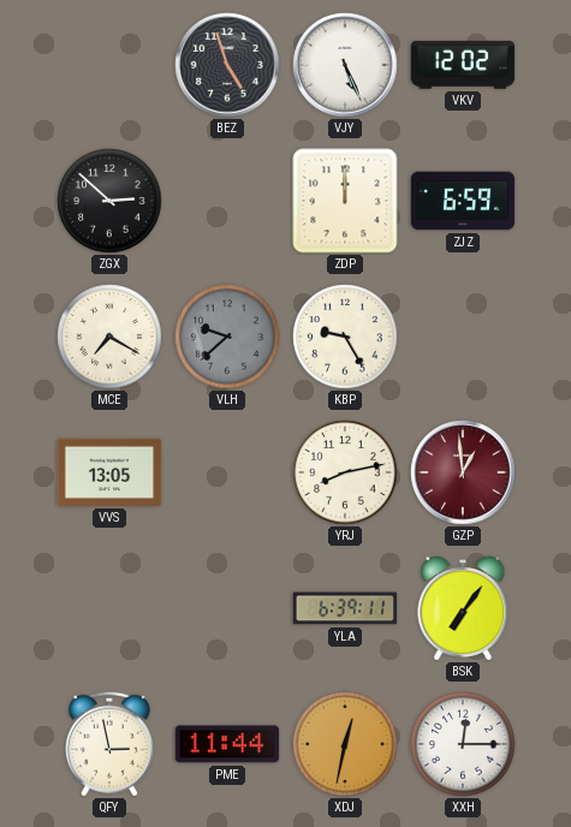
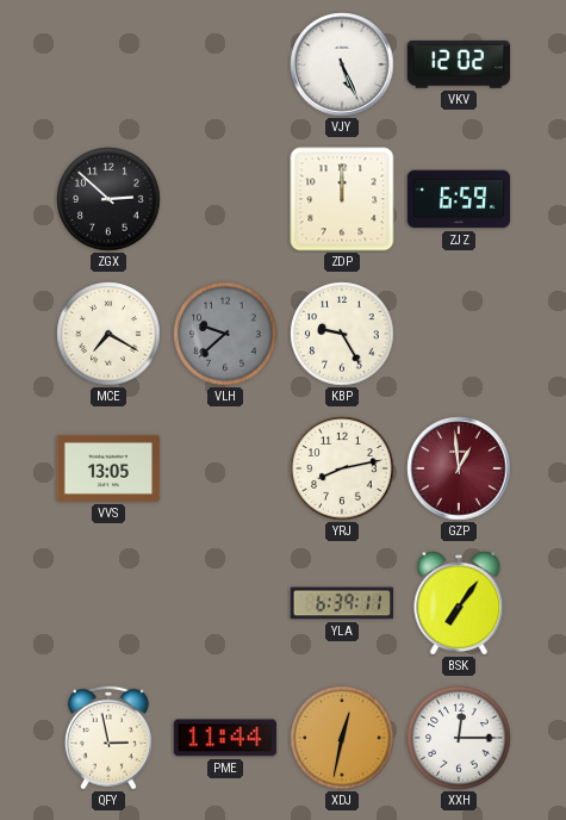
BEZ: 4:57 -> none (227, 65)
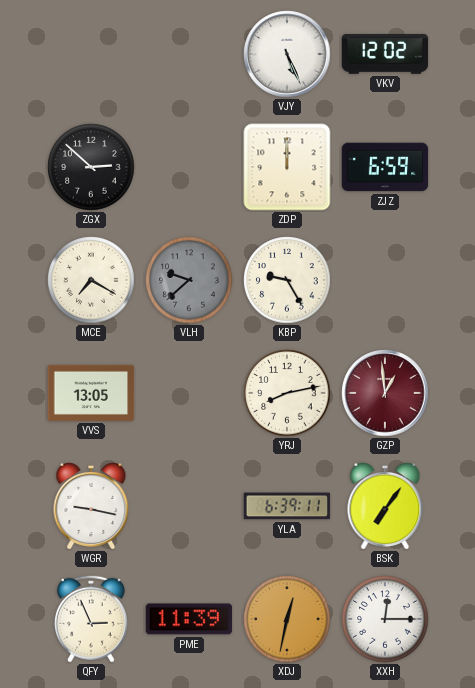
WGR: none -> 9:17 (91, 506)
QFY: 2:58 -> 2:56 (91, 619)
PME: 11:44 -> 11:39 (189, 619)
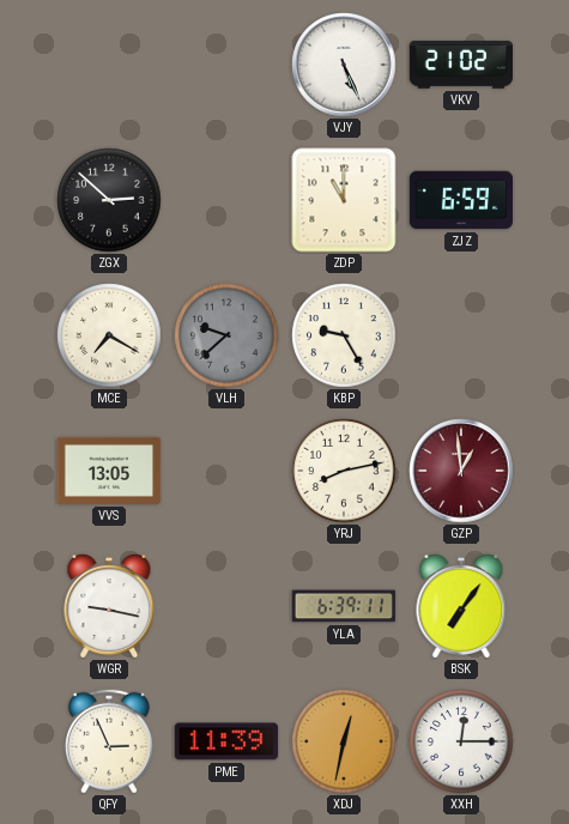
VKV: 12:02 -> 21:02 (461, 65)
ZDP: 12:00 -> 11:00 (344, 200)
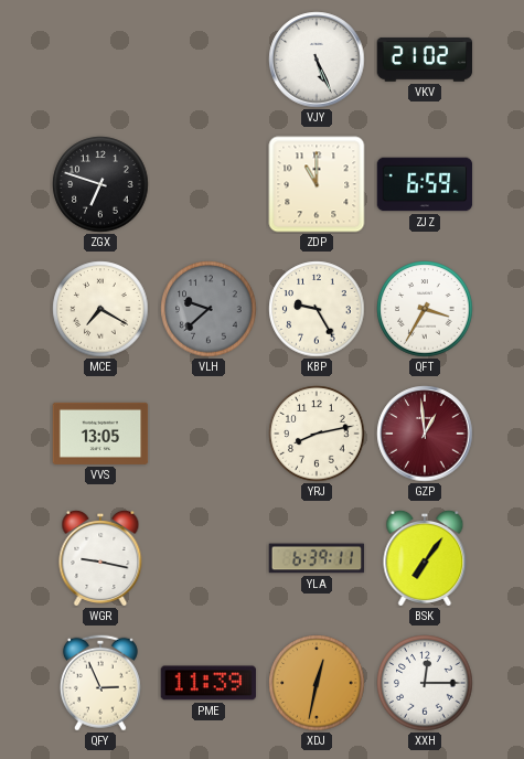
ZGX: 2:52 -> 6:48 (100, 184)
QFT: none -> 3:35 (425, 309)
